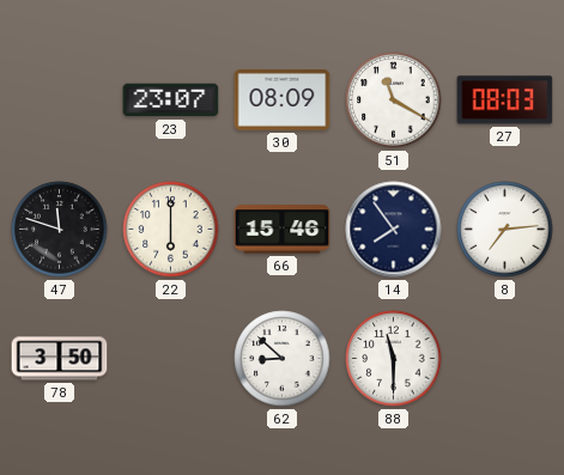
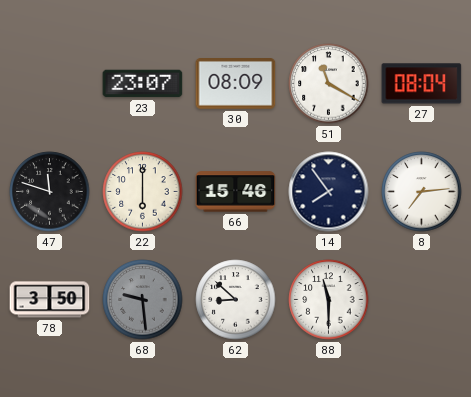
27: 08:03 -> 08:04 (422, 84)
68: none -> 9:29 (143, 300)
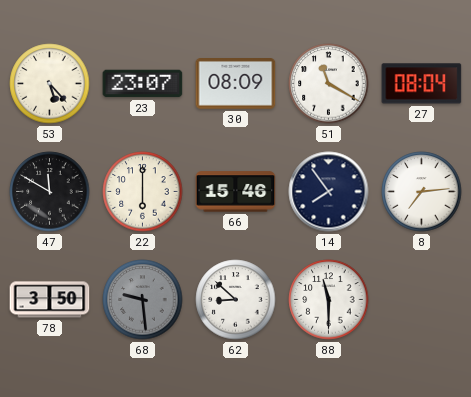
53: none -> 5:23 (50, 84)
47: 11:48 -> 11:50 (50, 192)
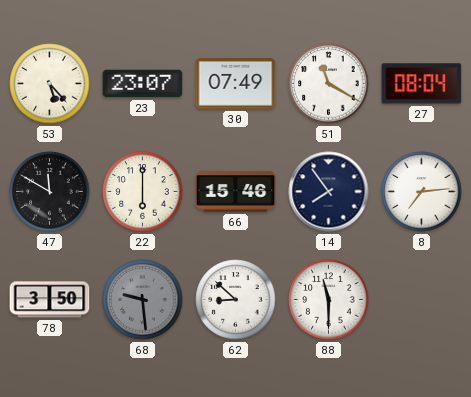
30: 08:09 -> 07:49 (236, 84)
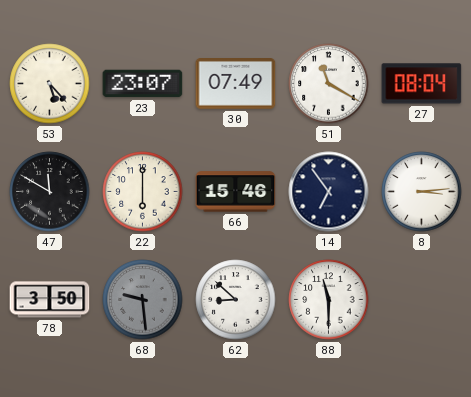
14: 7:54 -> 6:54 (329, 192)
8: 7:14 -> 3:14 (422, 192)
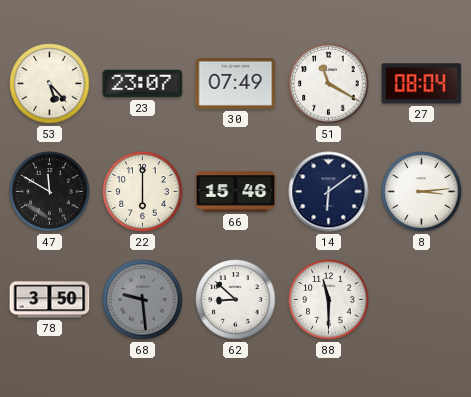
14: 6:54 -> 6:09 (329, 192)
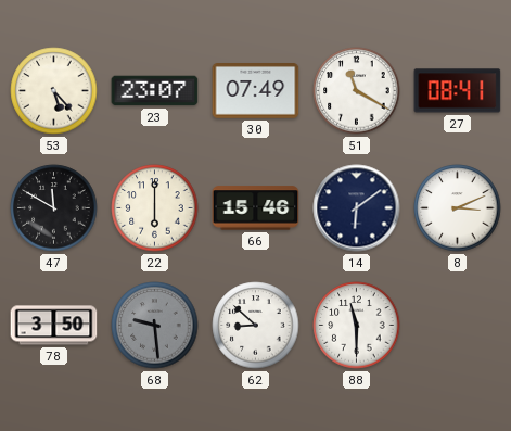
27: 08:04 -> 08:41 (458, 91)
8: 3:14 -> 3:11 (458, 208)
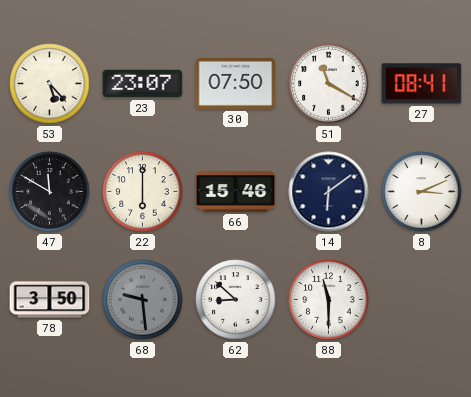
30: 07:49 -> 07:50 (236, 84)
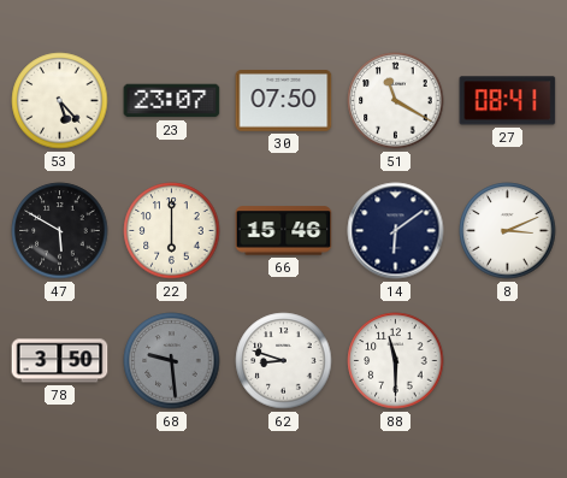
47: 11:50 -> 5:50 (60, 231)
62: 8:52 -> 8:48 (284, 361)
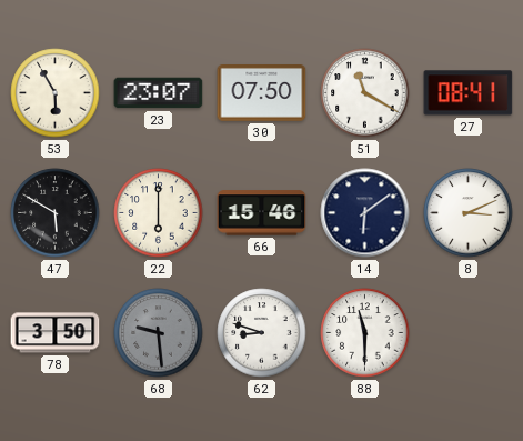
53: 5:23 -> 5:55 (56, 93)
